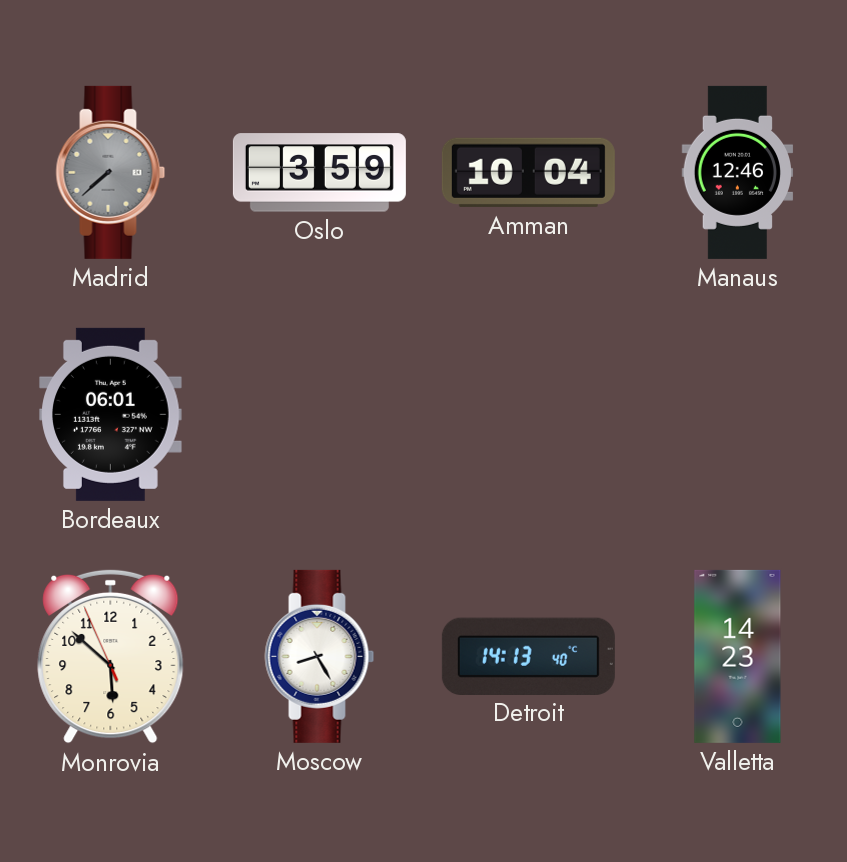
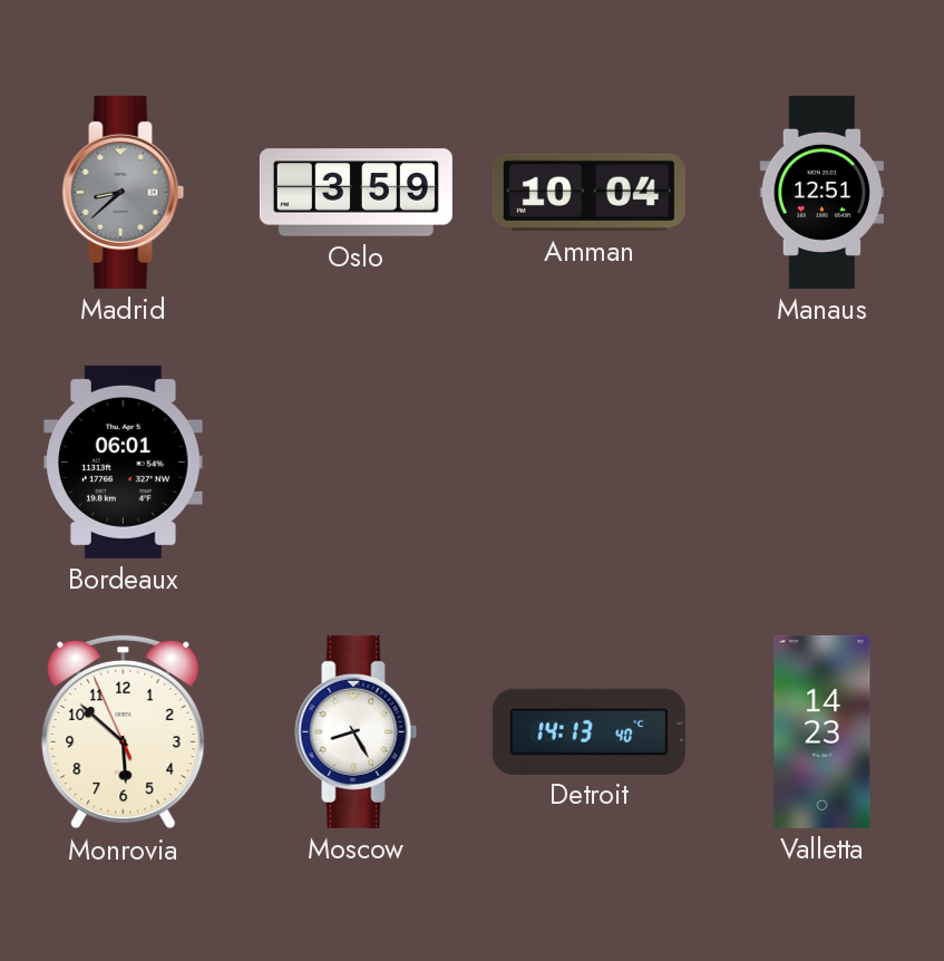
Madrid: 7:38 -> 8:38 (124, 192)
Manaus: 12:46 -> 12:51 (823, 192)
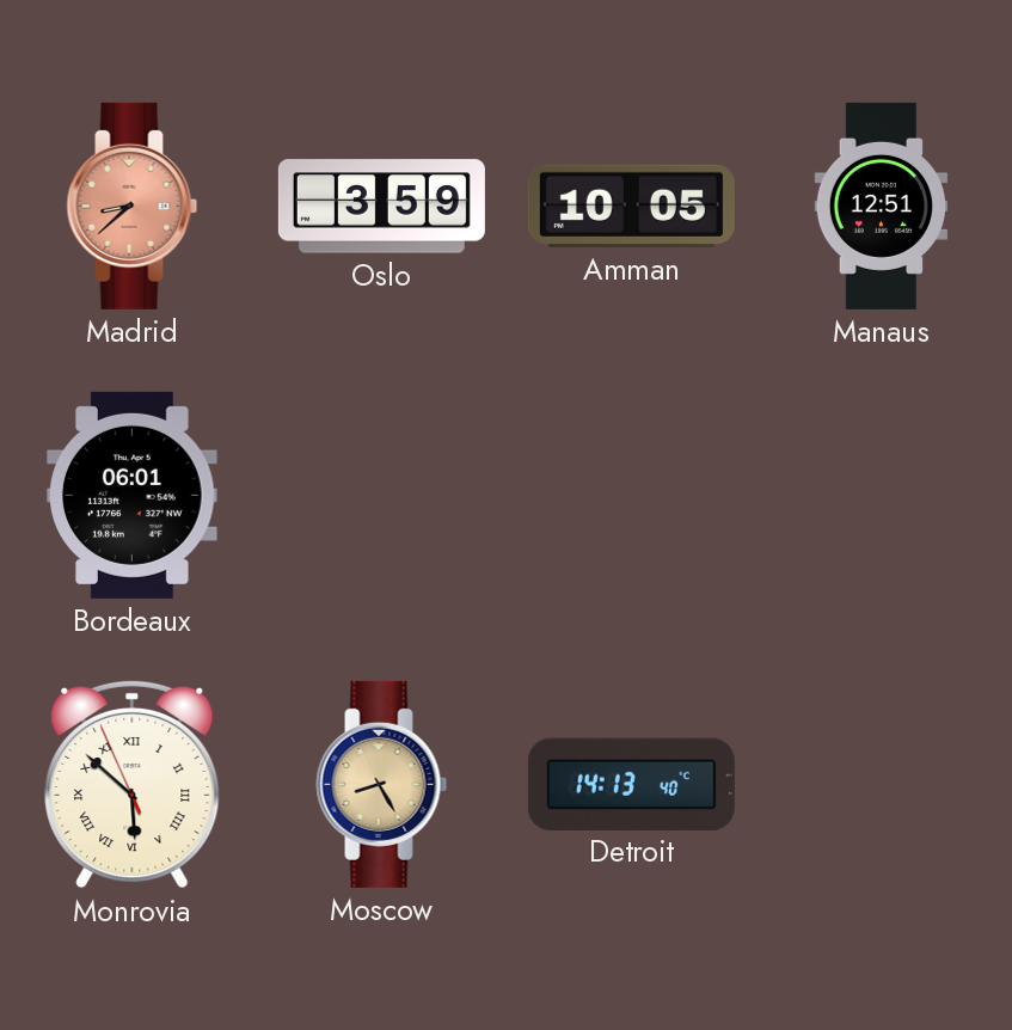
Madrid dial: grey -> salmon (133, 206)
Amman: 10:04 -> 10:05 (631, 206)
Monrovia numerals: Arabic -> Roman (133, 784)
Moscow dial: white -> champagne (382, 784)
Valletta: 14:23 -> none (823, 731)
